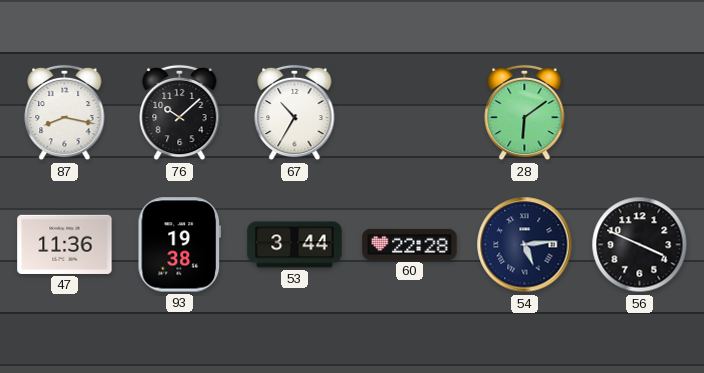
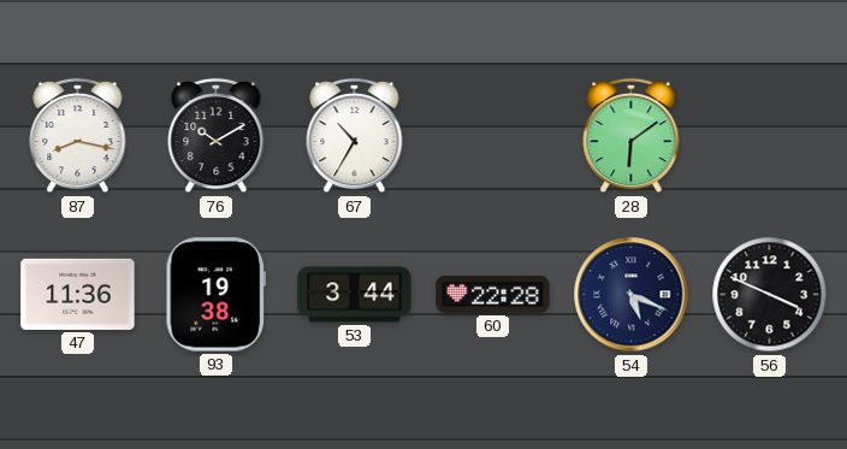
76: 10:08 -> 10:10 (217, 136)
54: 5:14 -> 5:19 (632, 295)
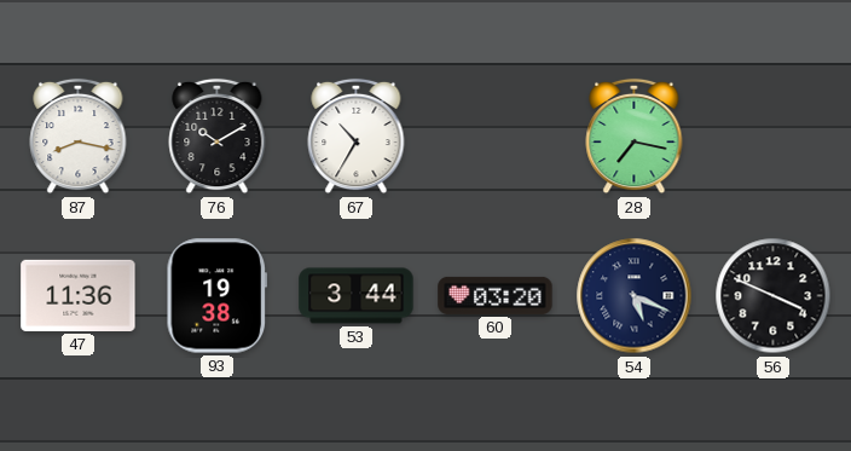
28: 6:09 -> 7:17 (635, 137)
60: 22:28 -> 03:20 (496, 295)
